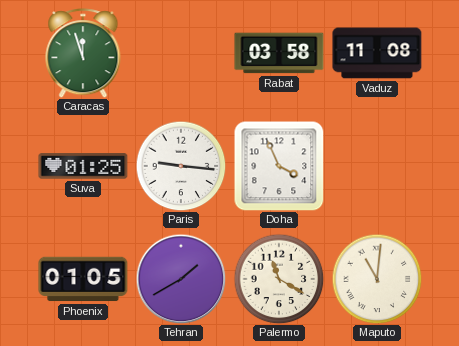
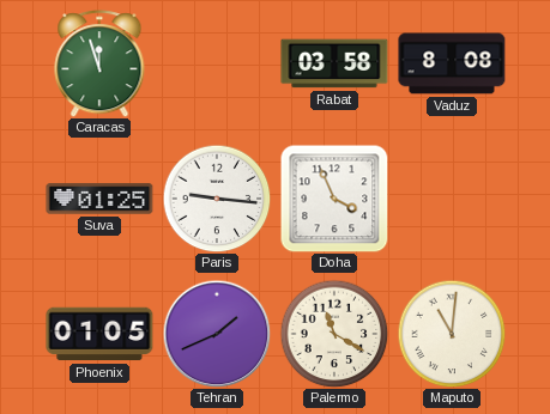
Vaduz: 11:08 -> 8:08 (452, 63)
Tehran: 1:40 -> 1:41 (217, 334)
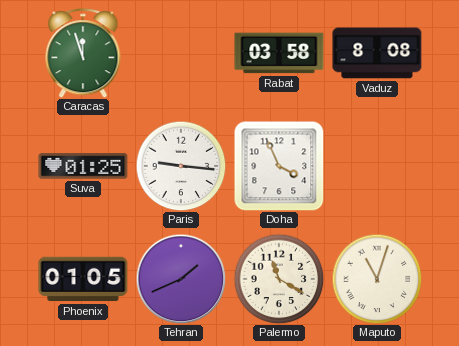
Maputo: 11:01 -> 11:03 (377, 279)
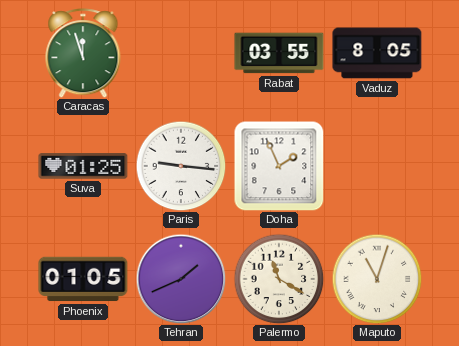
Rabat: 03:58 -> 03:55 (279, 53)
Vaduz: 8:08 -> 8:05 (377, 53)
Doha: 3:56 -> 1:56 (279, 166)
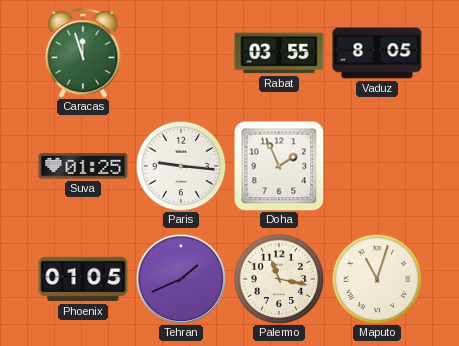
Palermo: 11:20 -> 11:17 (279, 279)
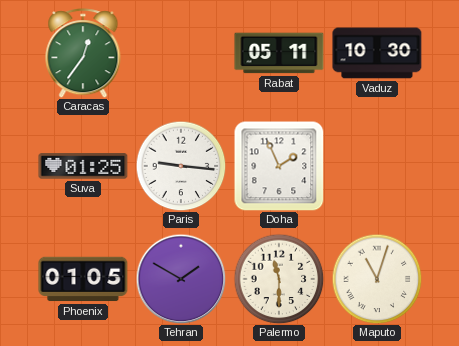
Caracas: 11:57 -> 12:36 (83, 53)
Rabat: 03:55 -> 05:11 (279, 53)
Vaduz: 8:05 -> 10:30 (377, 53)
Tehran: 1:41 -> 1:50 (181, 279)
Palermo: 11:17 -> 11:30 (279, 279)
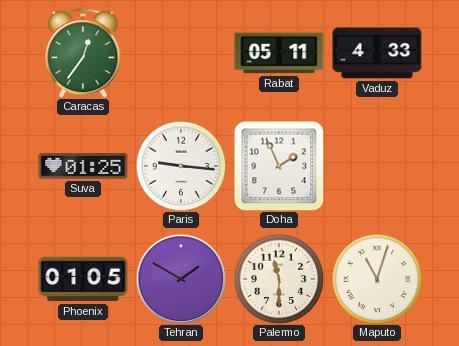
Vaduz: 10:30 -> 4:33 (377, 53)
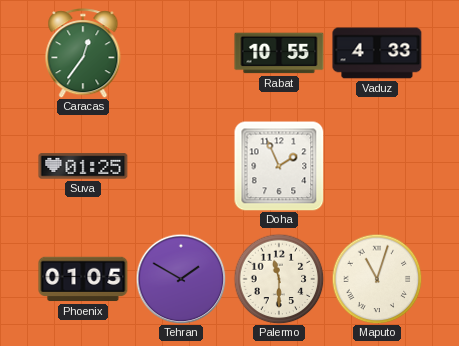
Rabat: 05:11 -> 10:55 (279, 53)
Paris: 9:16 -> none (181, 166)
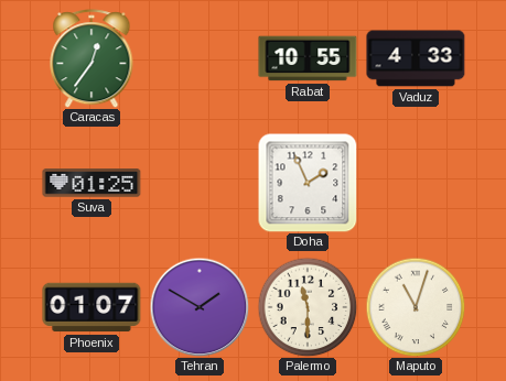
Phoenix: 01:05 -> 01:07 (91, 307)
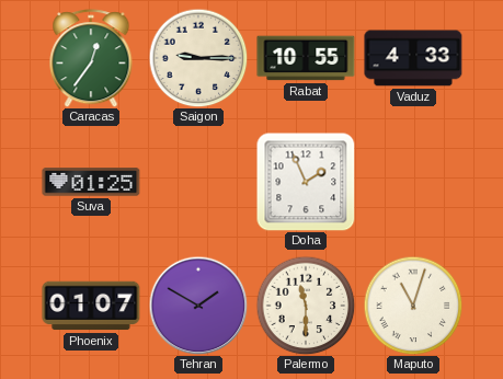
Saigon: none -> 9:15 (198, 58)
